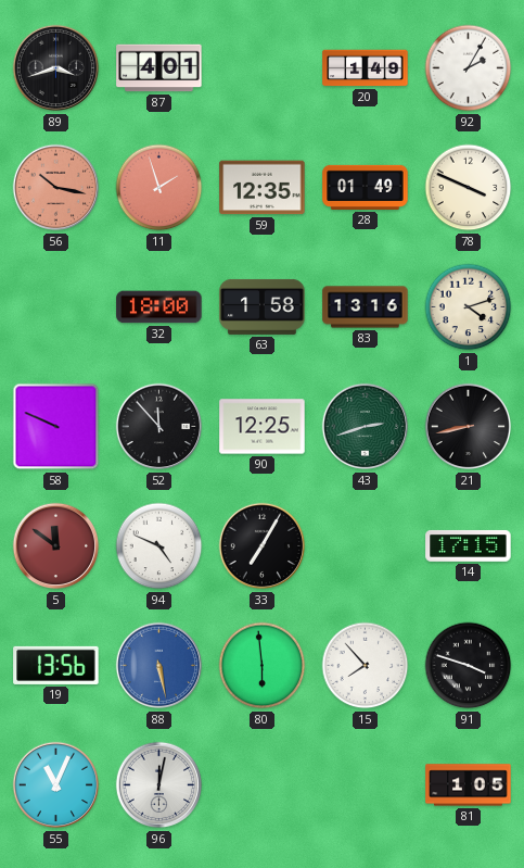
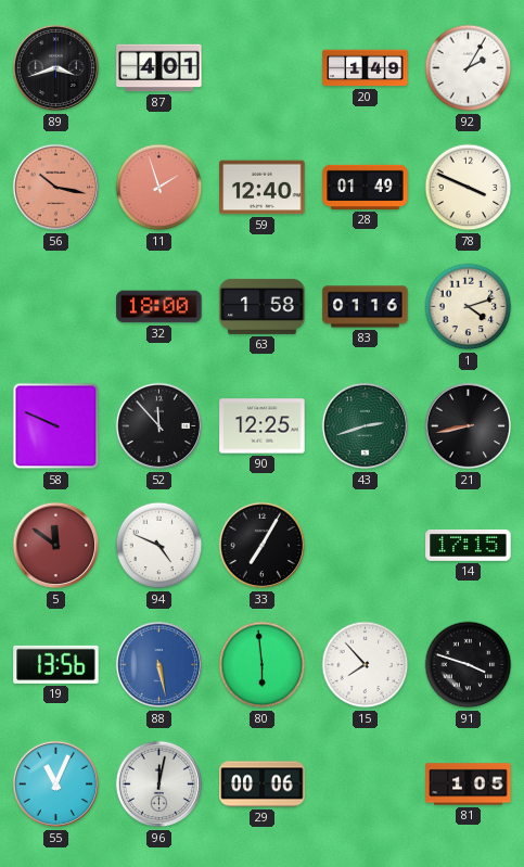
59: 12:35 -> 12:40 (263, 188)
83: 13:16 -> 01:16 (366, 307)
29: none -> 00:06 (263, 785)
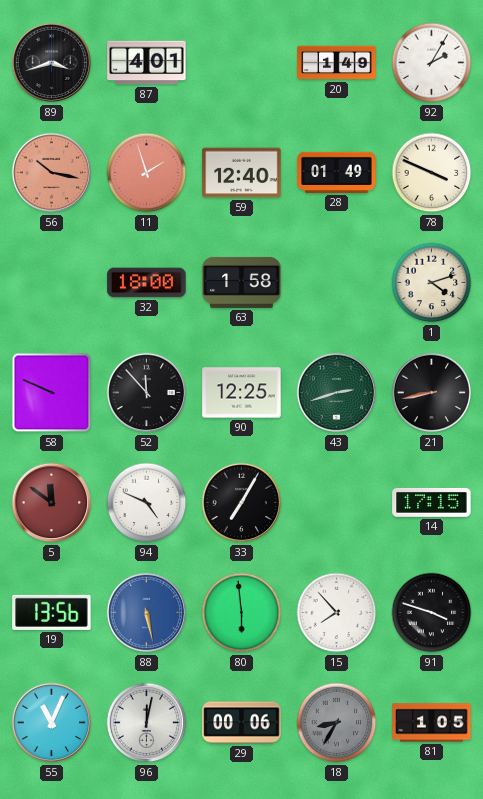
83: 01:16 -> none (366, 307)
18: none -> 8:35 (337, 723)
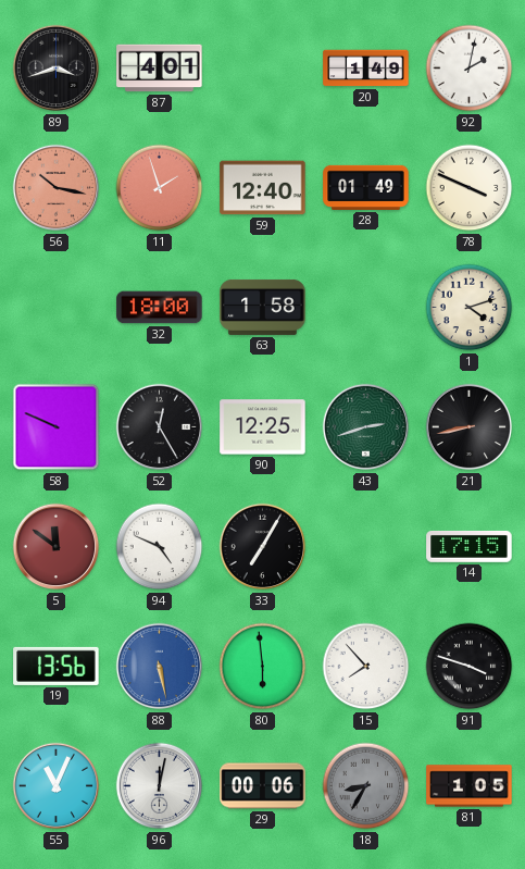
92: 2:05 -> 2:02 (470, 69)
52: 11:53 -> 12:25 (160, 427)
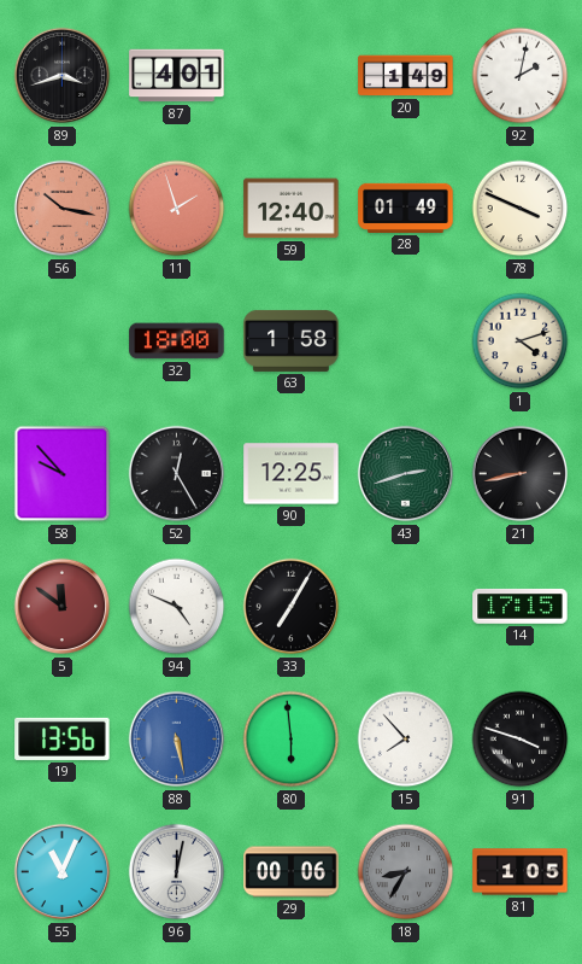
58: 9:49 -> 9:53 (63, 474)
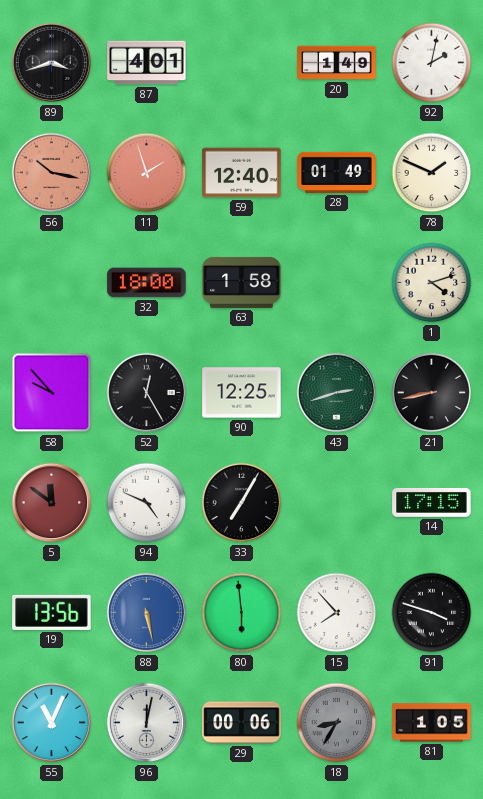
78: 3:49 -> 1:49 (432, 173)
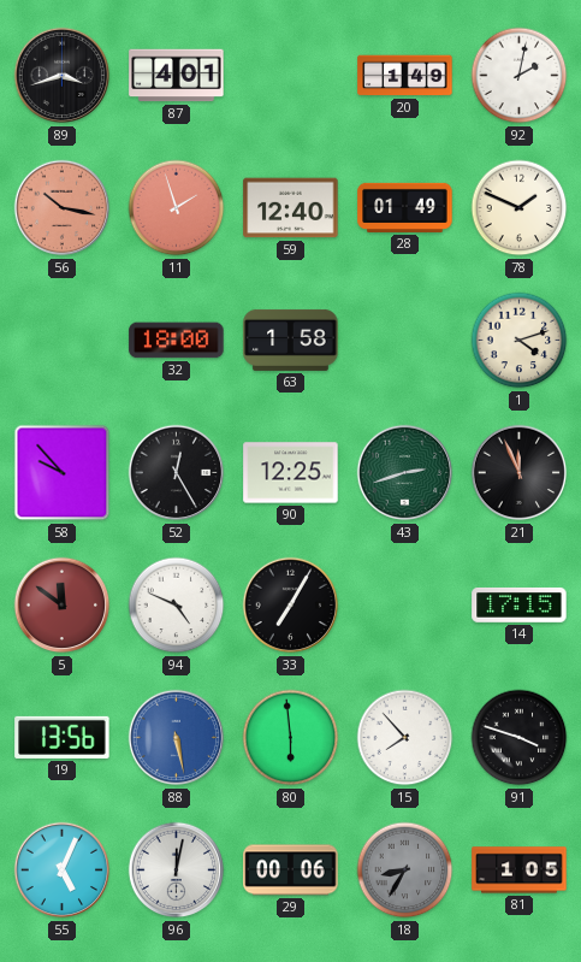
21: 8:43 -> 11:56 (520, 473)
55: 11:04 -> 5:04 (63, 870)
